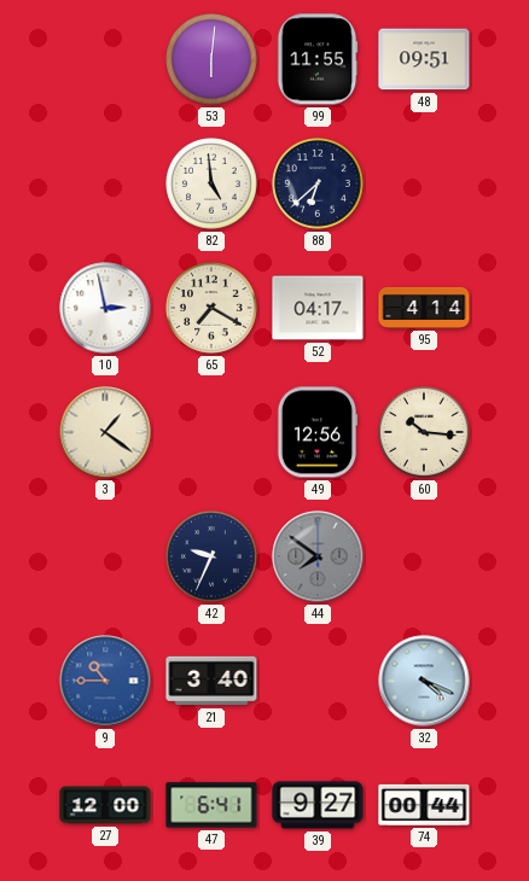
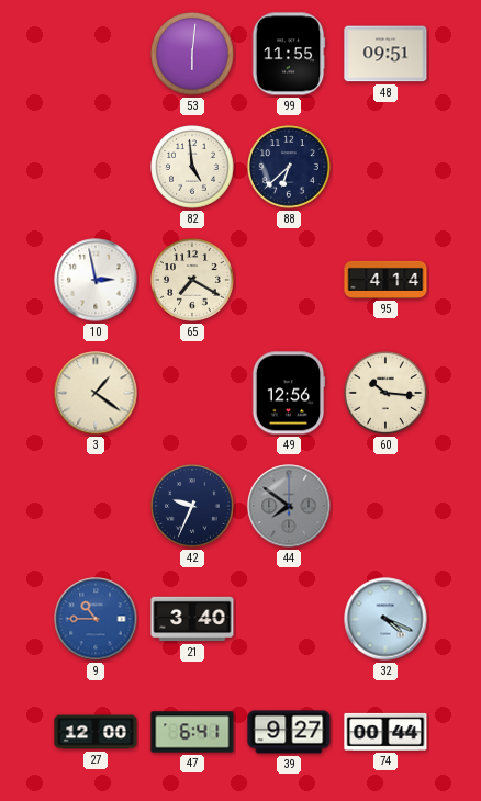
52: 04:17 -> none (318, 308)
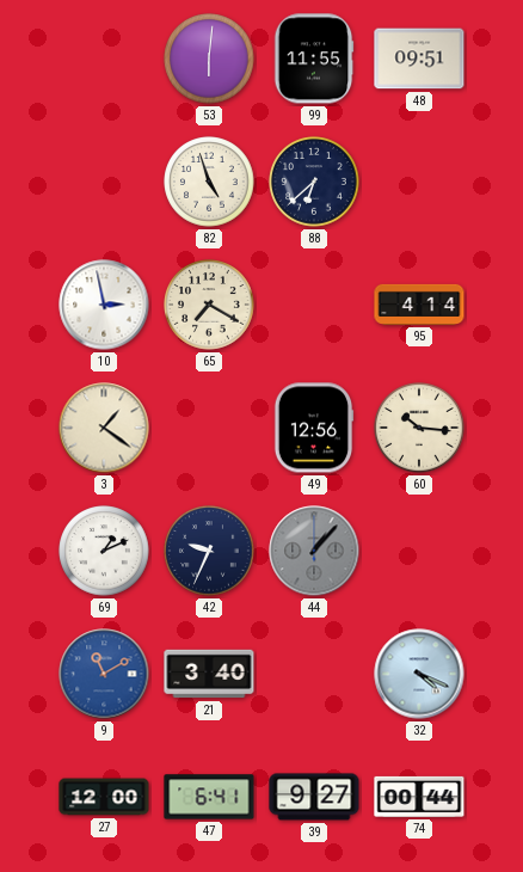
82: 4:59 -> 4:57 (209, 182)
69: none -> 1:11 (104, 551)
44: 7:51 -> 1:07 (314, 551)
9: 10:45 -> 11:10 (104, 674)
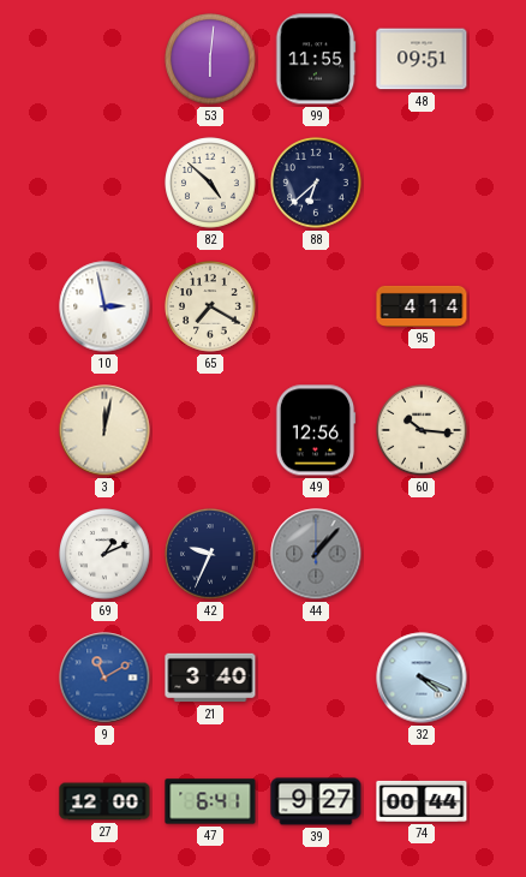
82: 4:57 -> 4:52 (210, 183)
3: 1:21 -> 12:02 (104, 430)
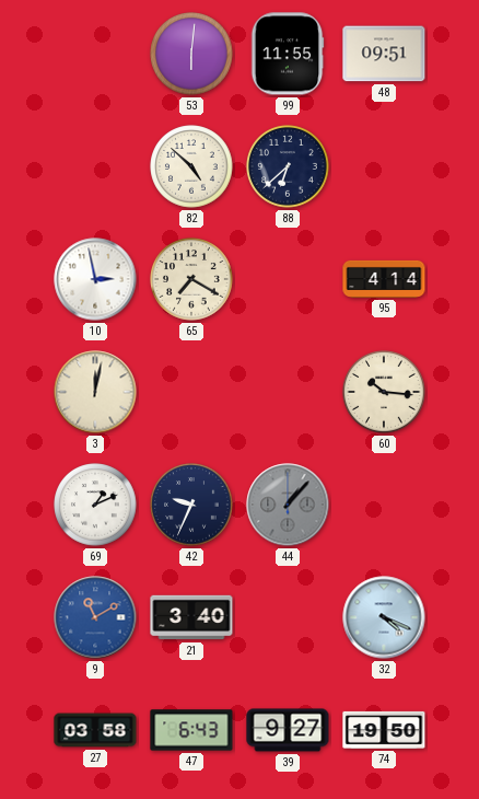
49: 12:56 -> none (316, 430)
27: 12:00 -> 03:58 (95, 730)
47: 6:41 -> 6:43 (191, 730)
74: 00:44 -> 19:50 (384, 730)
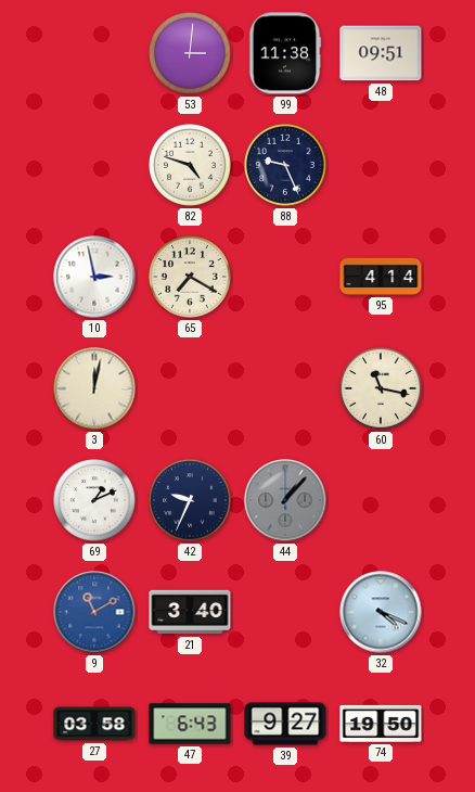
53: 6:01 -> 3:01 (190, 53)
99: 11:55 -> 11:38 (285, 53)
82: 4:52 -> 4:48 (190, 165)
88: 6:38 -> 9:26 (285, 165)
60: 10:16 -> 11:17 (381, 388)
